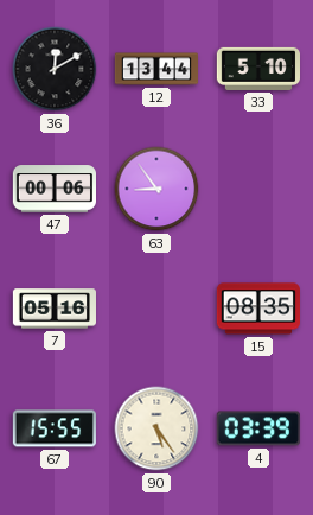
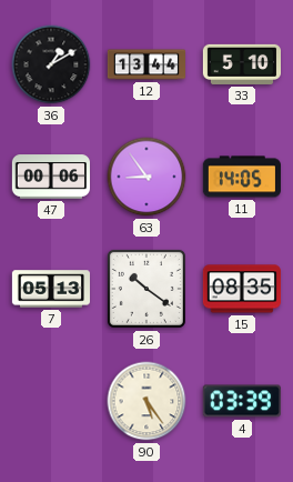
36: 12:10 -> 1:10 (51, 64)
11: none -> 14:05 (242, 177)
7: 05:16 -> 05:13 (50, 289)
26: none -> 10:21 (146, 289)
67: 15:55 -> none (53, 428)
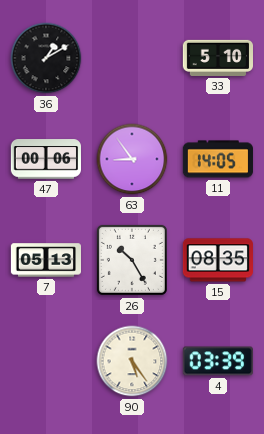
12: 13:44 -> none (146, 64)
26: 10:21 -> 10:25 (132, 260)
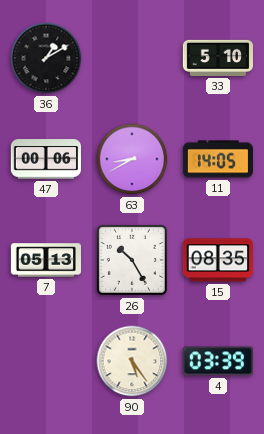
63: 8:54 -> 8:40 (132, 159)
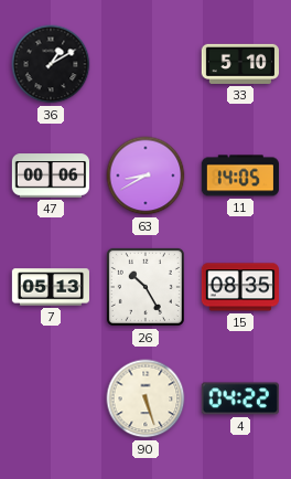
90: 5:24 -> 5:27 (145, 398)
4: 03:39 -> 04:22 (240, 398)
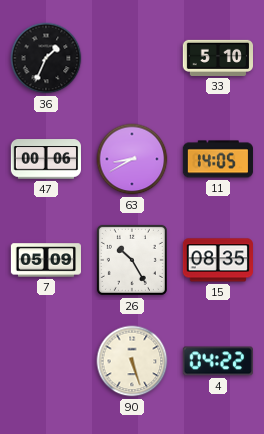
36: 1:10 -> 1:34 (46, 58)
7: 05:13 -> 05:09 (45, 260)
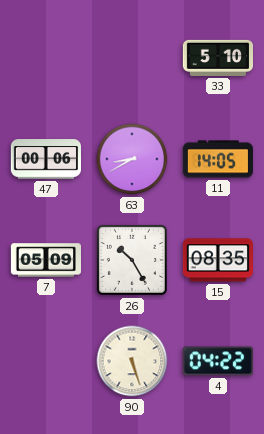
36: 1:34 -> none (46, 58)
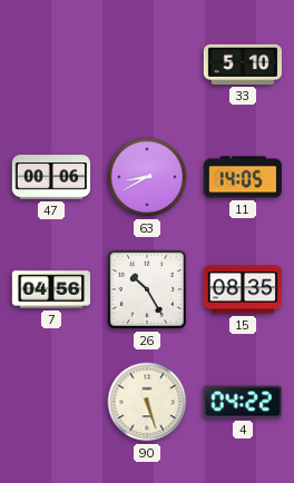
7: 05:09 -> 04:56 (50, 289)
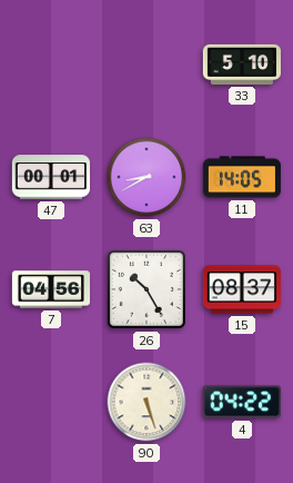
47: 00:06 -> 00:01 (50, 177)
15: 08:35 -> 08:37 (241, 289)
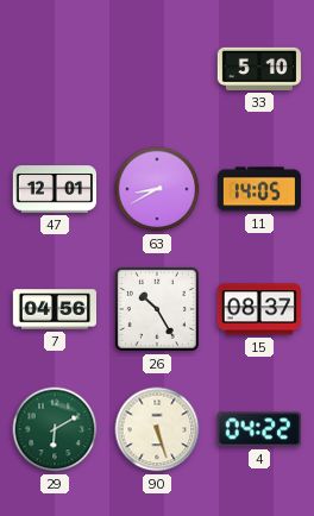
47: 00:01 -> 12:01 (54, 189)
29: none -> 6:10 (55, 429)
